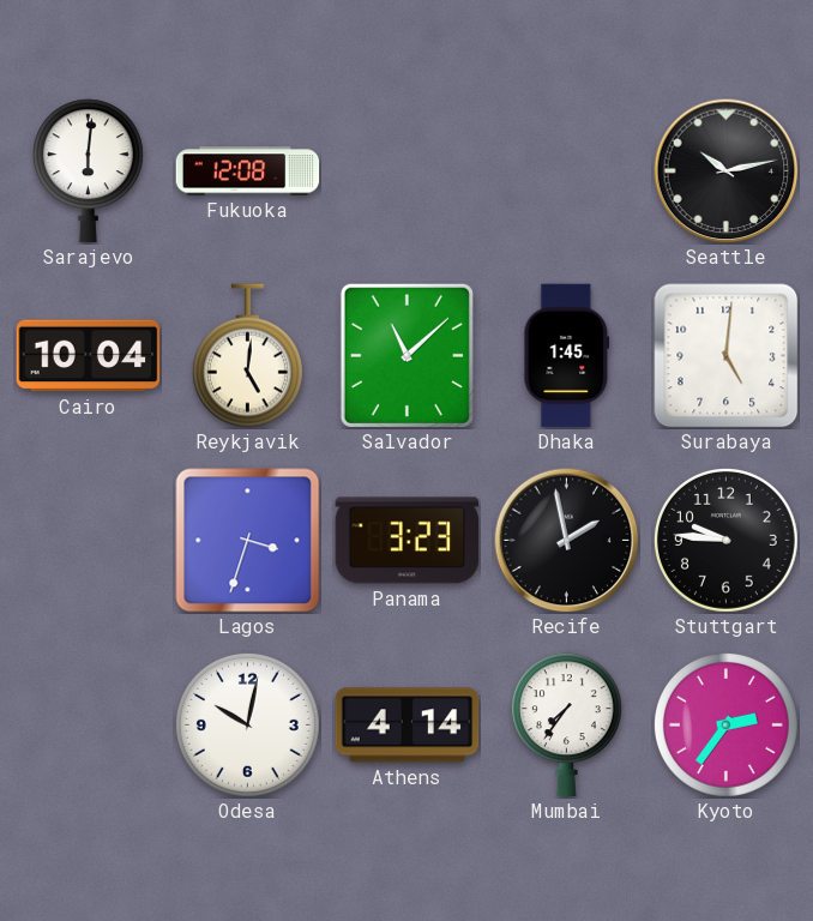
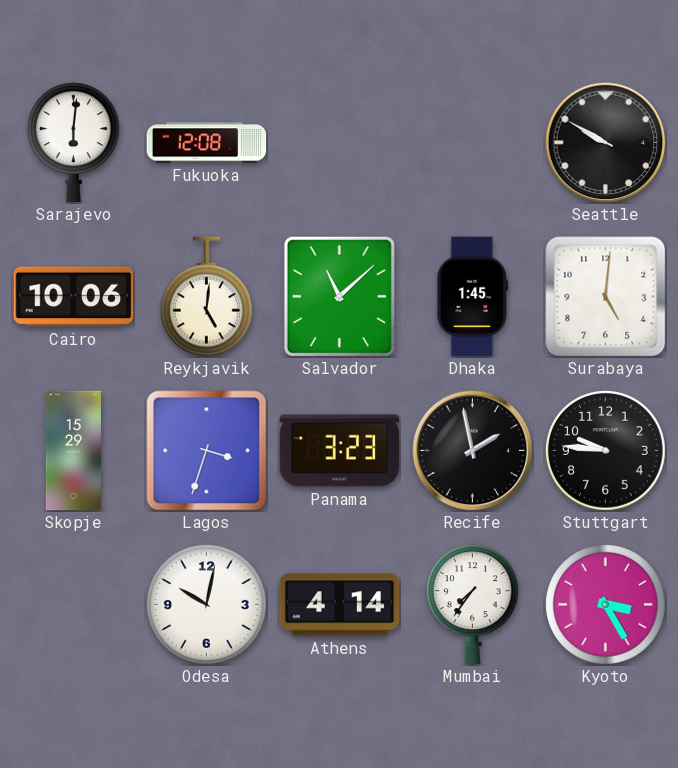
Seattle: 10:13 -> 9:50 (606, 143)
Cairo: 10:04 -> 10:06 (74, 297)
Skopje: none -> 15:29 (73, 451)
Kyoto: 2:36 -> 3:25 (605, 604)
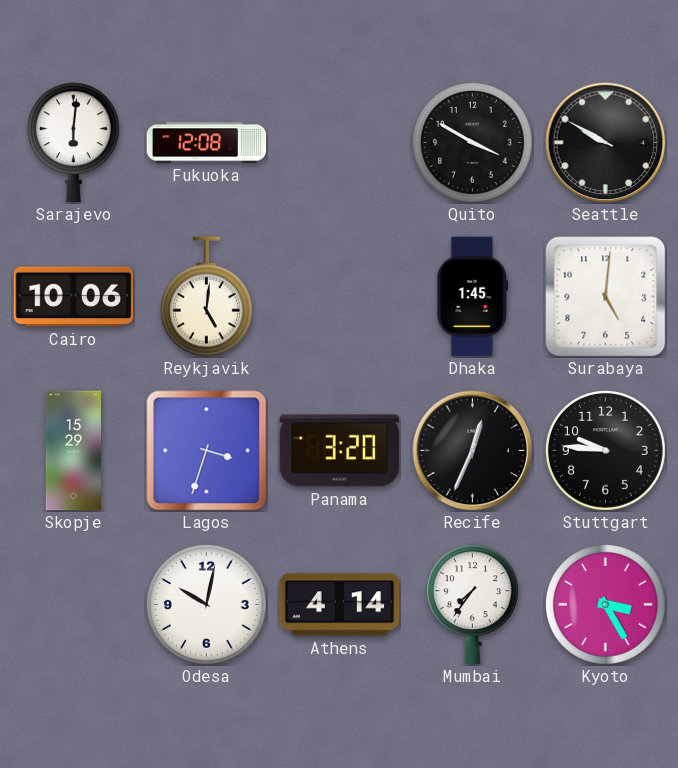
Quito: none -> 3:50 (472, 142)
Salvador: 11:08 -> none (339, 296)
Panama: 3:23 -> 3:20 (340, 451)
Recife: 1:58 -> 12:34 (473, 451)
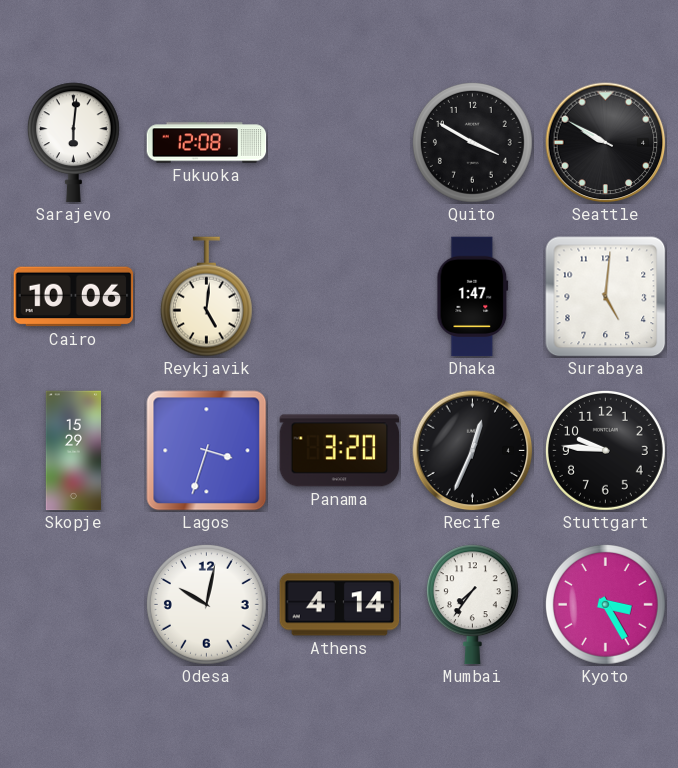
Dhaka: 1:45 -> 1:47 (473, 297)
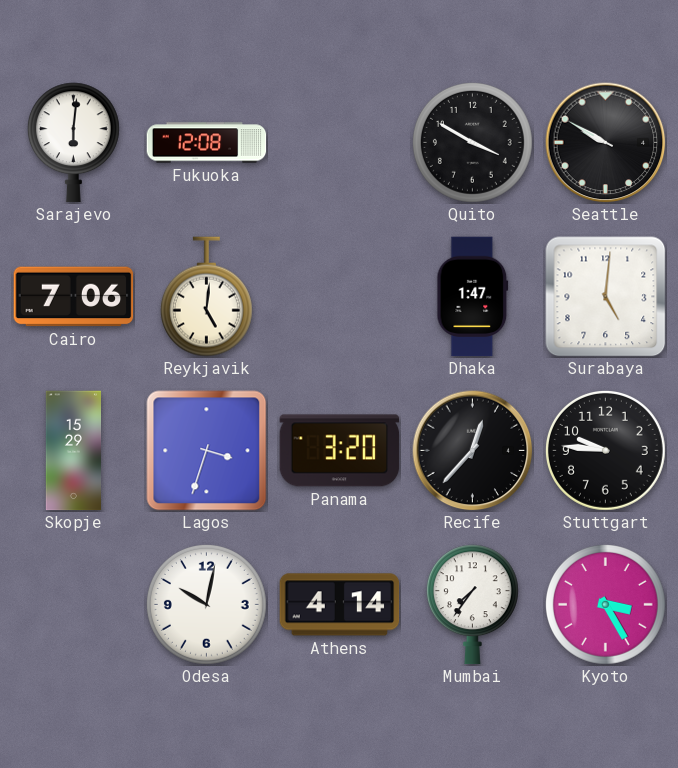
Cairo: 10:06 -> 7:06 (74, 297)
Recife: 12:34 -> 12:37 (473, 451)
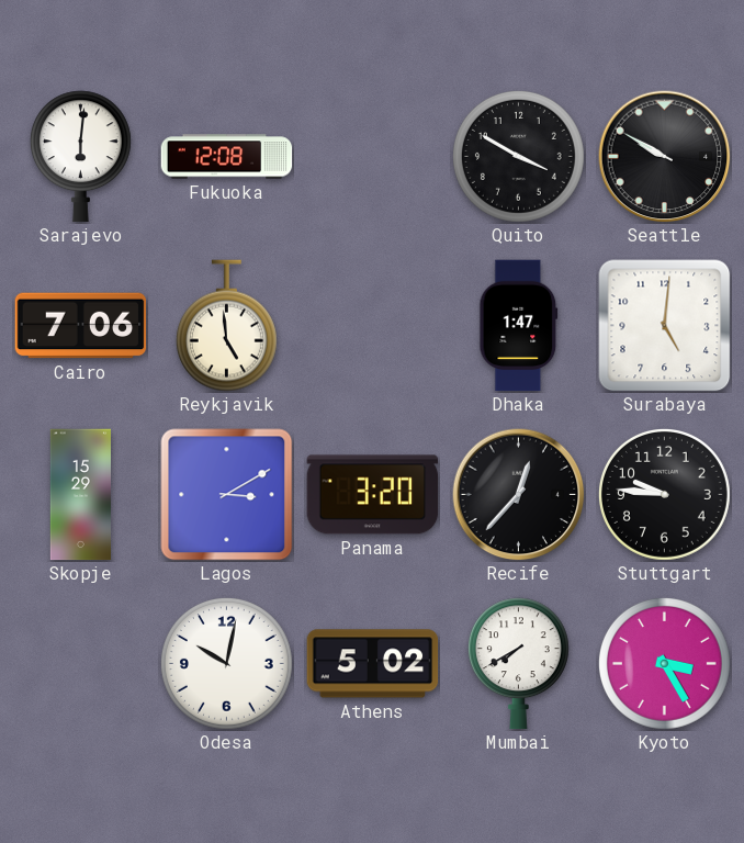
Reykjavik: 5:01 -> 4:59 (226, 326)
Lagos: 3:33 -> 3:10 (227, 495)
Athens: 4:14 -> 5:02 (373, 664)
Mumbai: 7:36 -> 7:40 (518, 664)
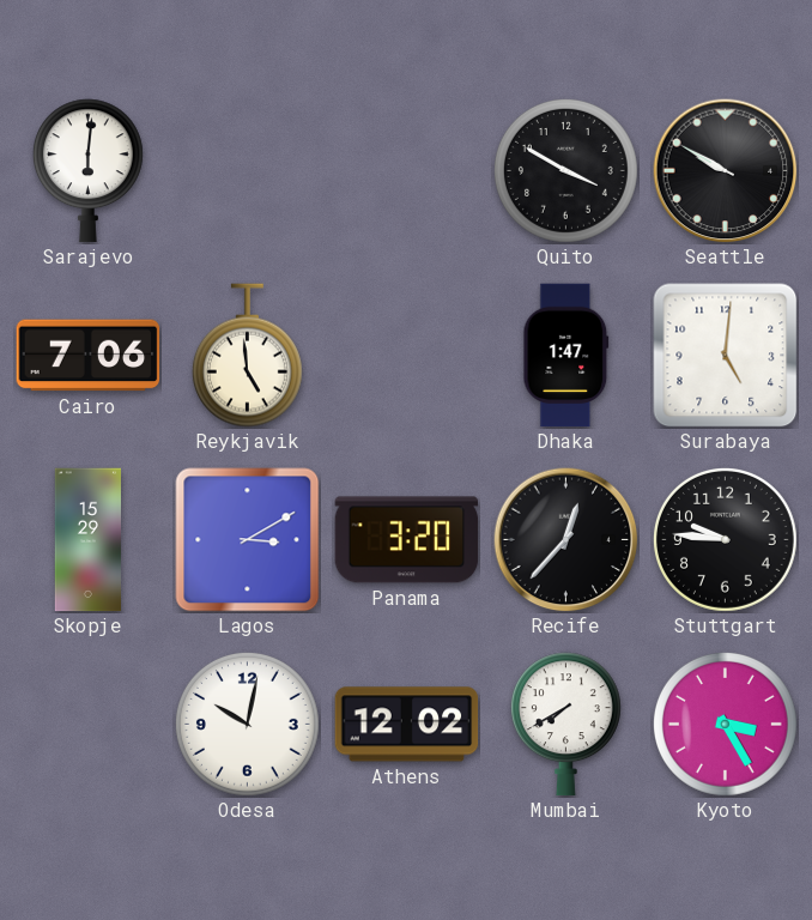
Fukuoka: 12:08 -> none (227, 157)
Athens: 5:02 -> 12:02 (407, 725)
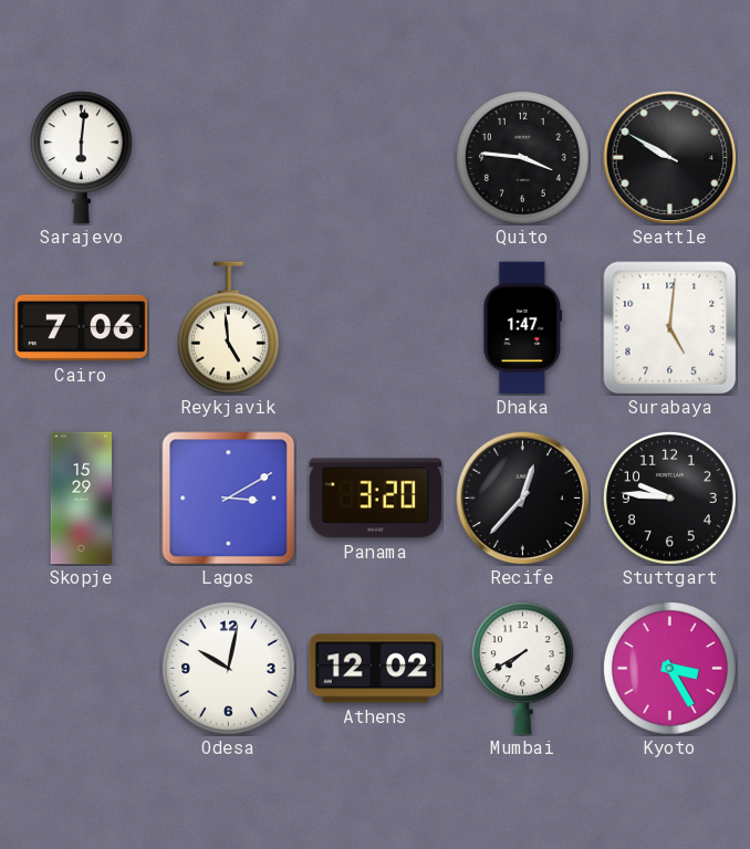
Quito: 3:50 -> 3:46 (522, 157)
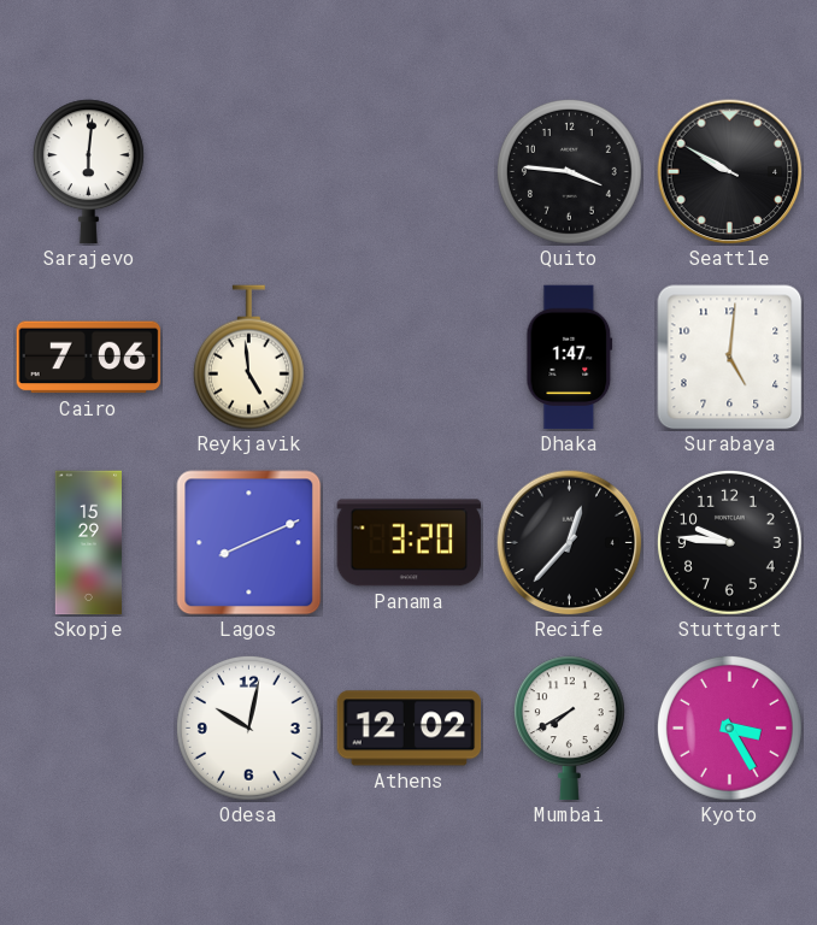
Lagos: 3:10 -> 8:11 (249, 543)
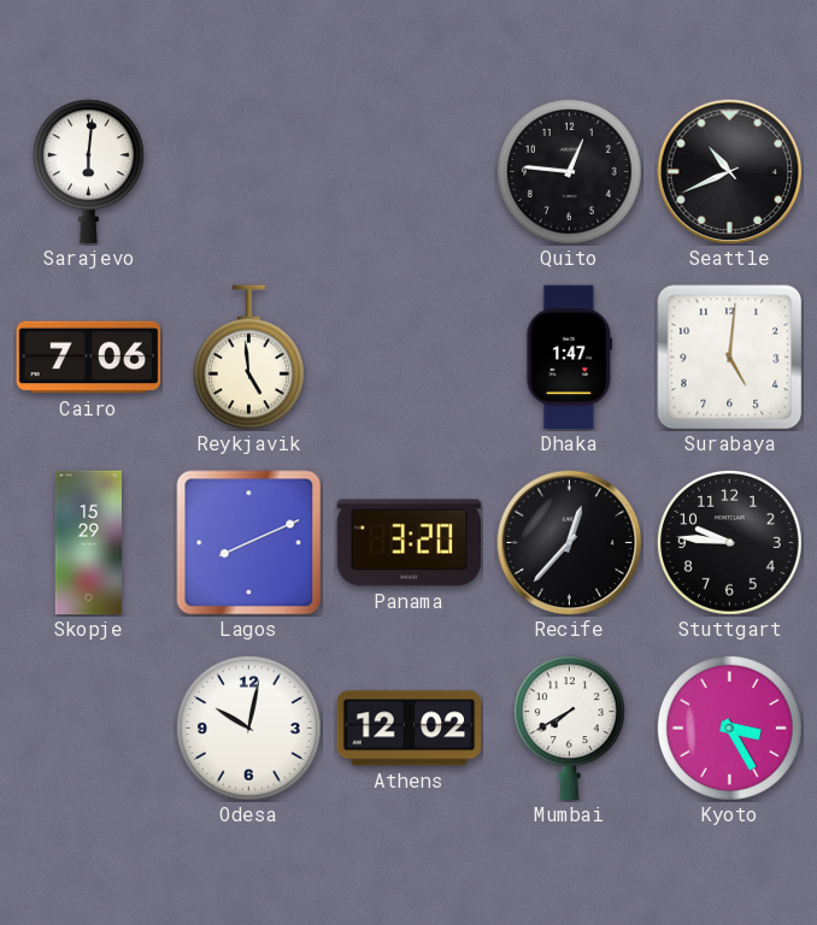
Quito: 3:46 -> 12:46 (569, 171)
Seattle: 9:50 -> 10:41 (730, 172)
